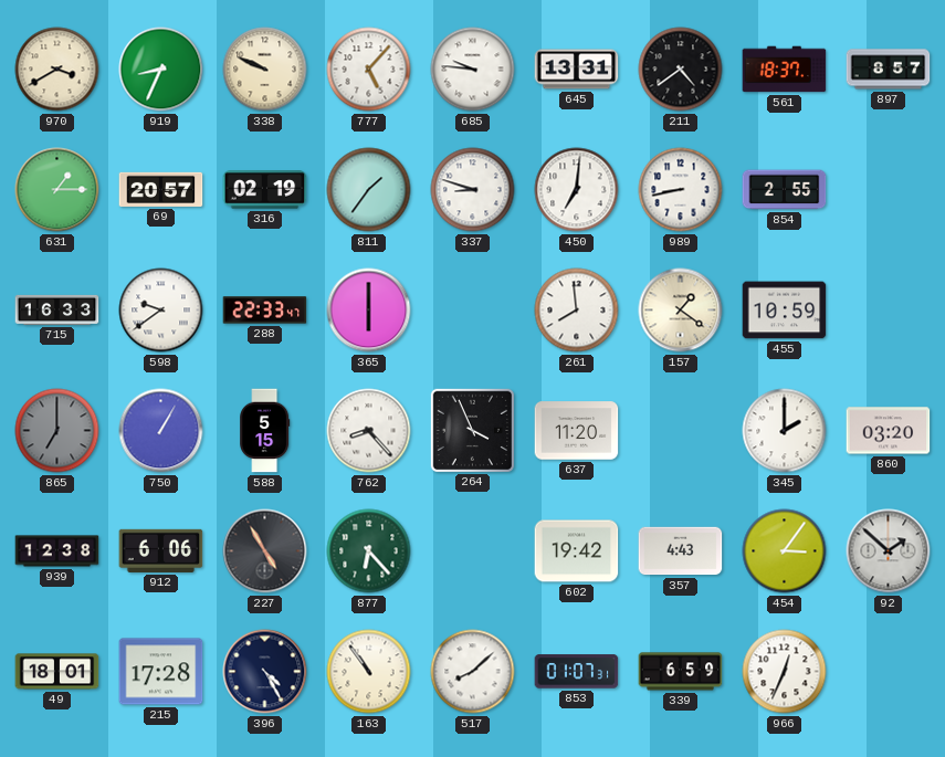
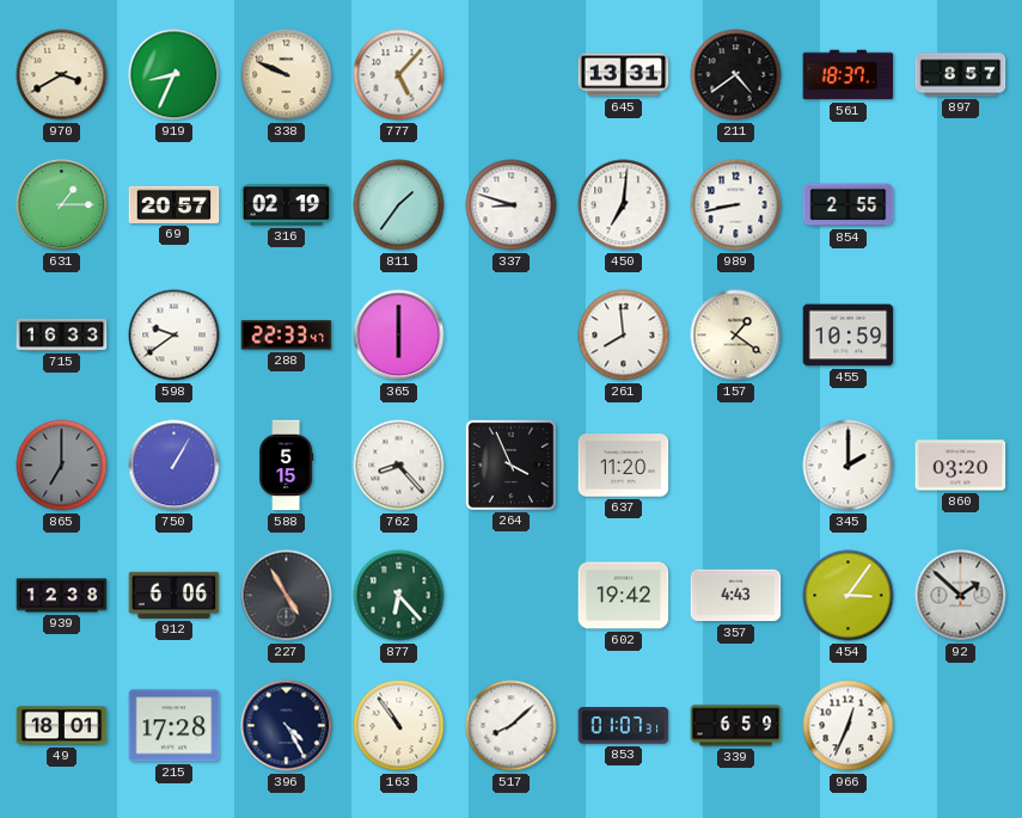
685: 9:46 -> none (473, 70)
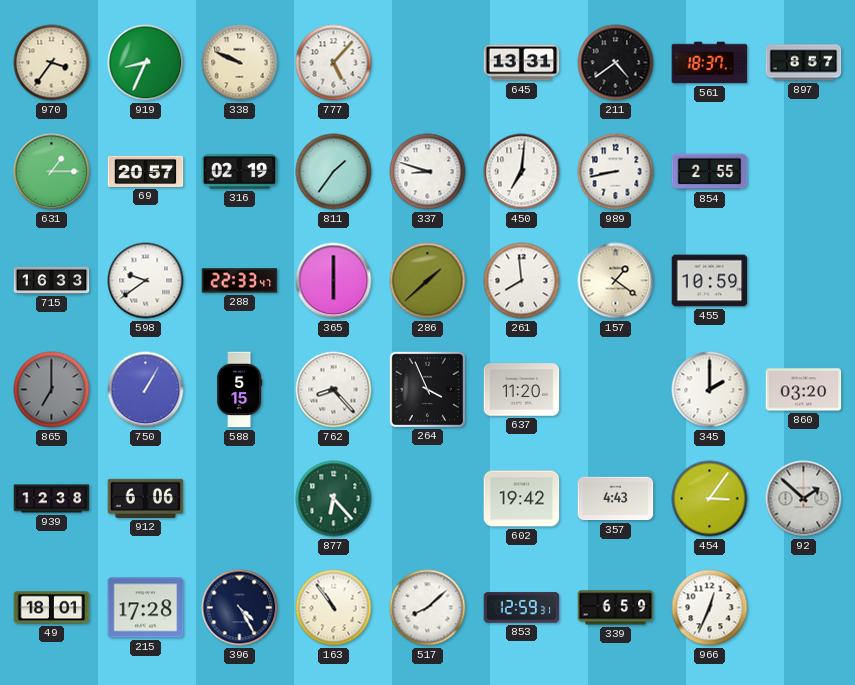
970: 3:40 -> 3:36 (52, 63)
286: none -> 1:38 (428, 281)
227: 4:55 -> none (287, 596)
853: 01:07 -> 12:59 (522, 608)
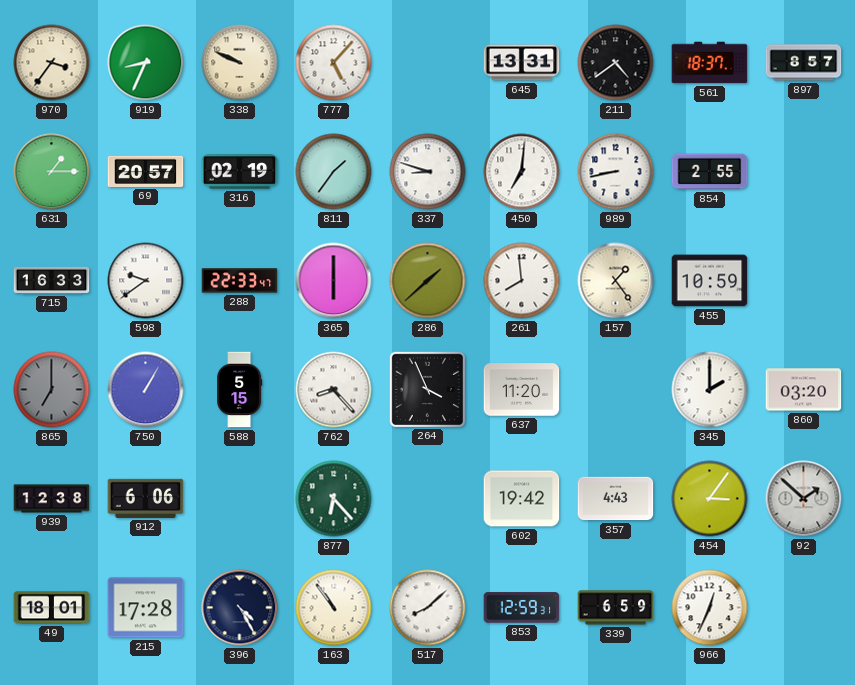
157: 1:21 -> 1:24 (616, 281)
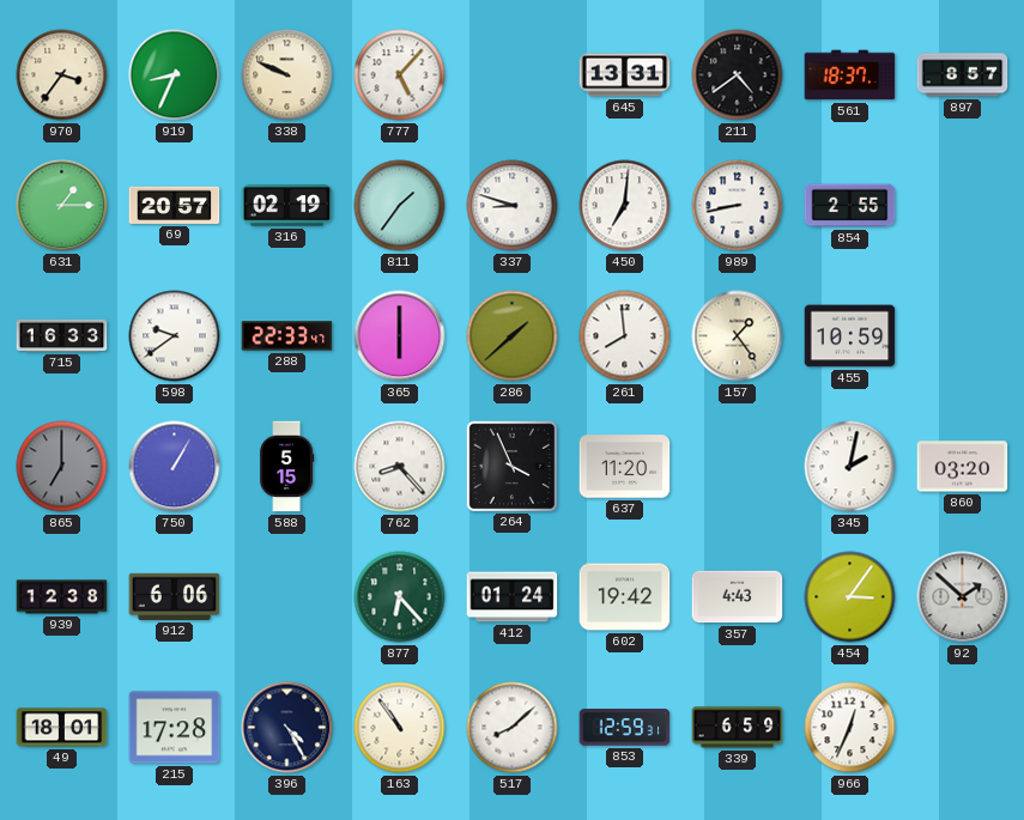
345: 2:00 -> 2:02 (850, 467)
412: none -> 01:24 (513, 597)
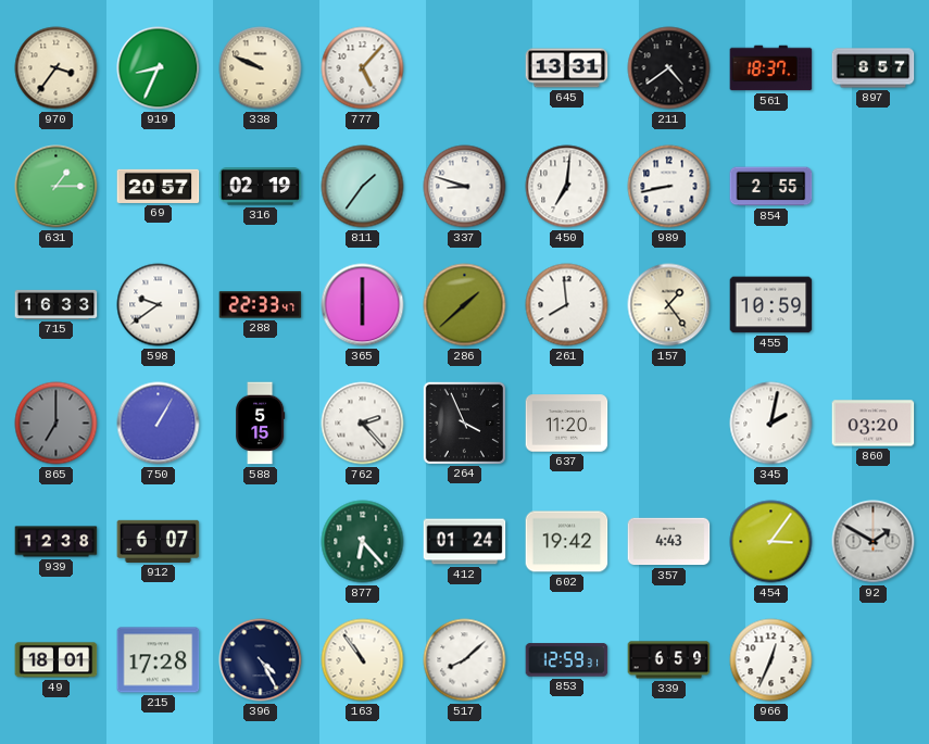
762: 8:23 -> 2:23 (363, 424)
912: 6:06 -> 6:07 (159, 541)
92: 1:52 -> 1:50 (874, 542)
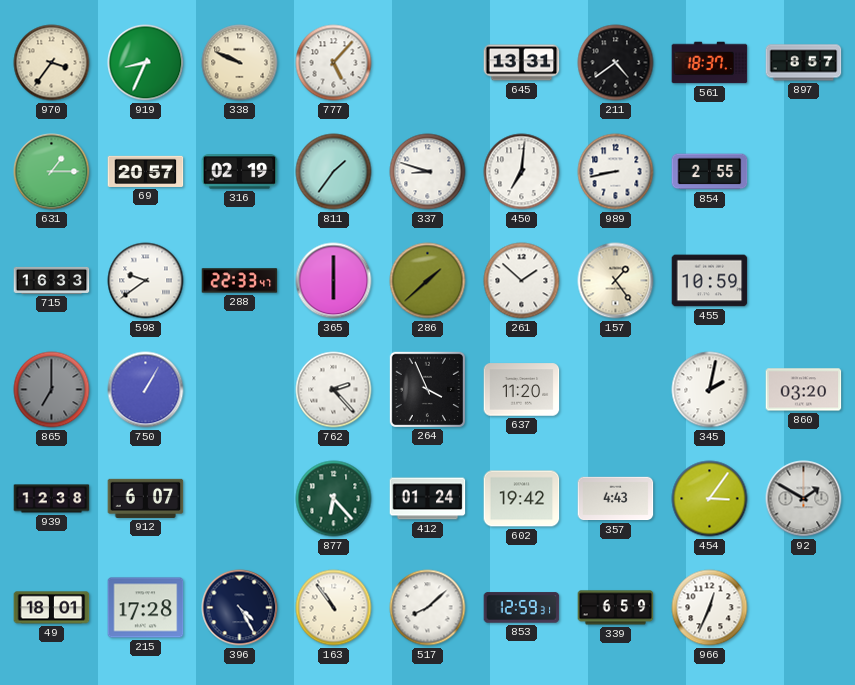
261: 7:59 -> 1:52 (522, 281)
588: 5:15 -> none (261, 424)
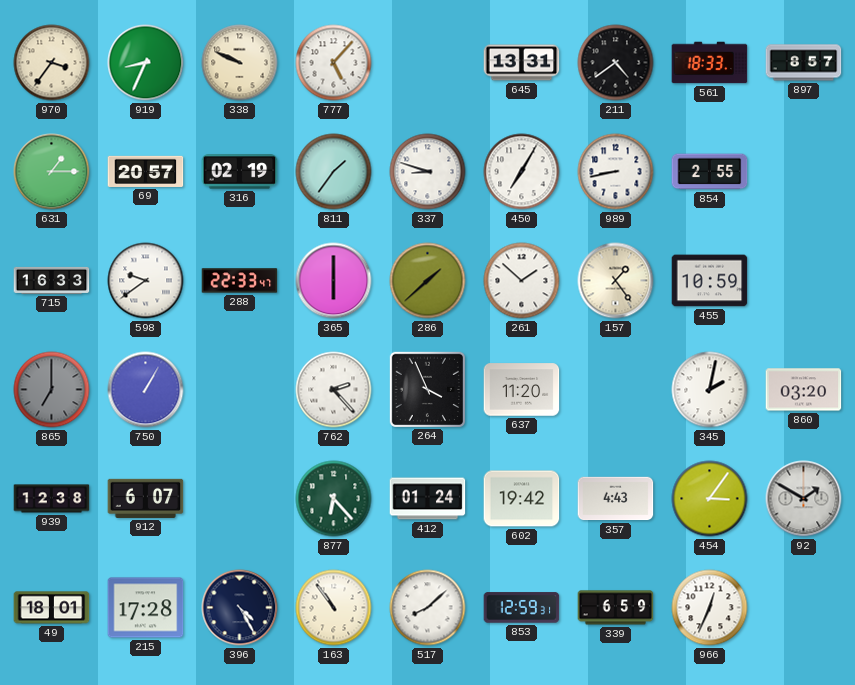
561: 18:37 -> 18:33 (710, 63)
450: 7:01 -> 7:05 (522, 172)
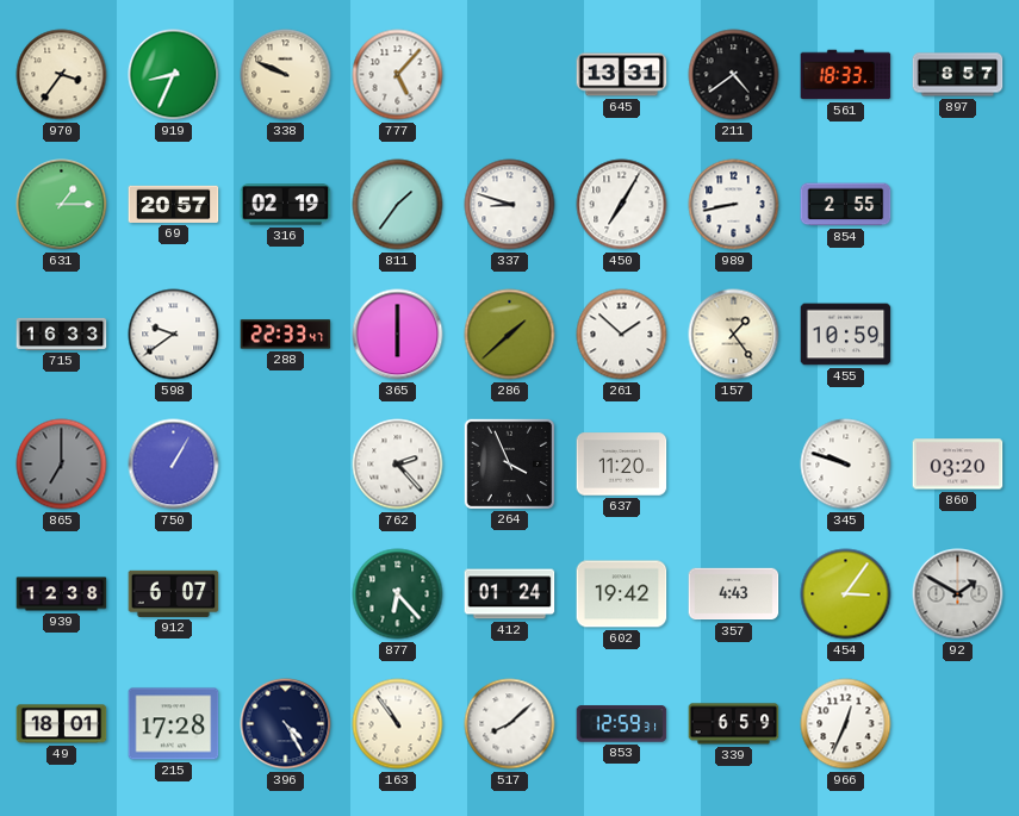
345: 2:02 -> 9:48 (846, 465)
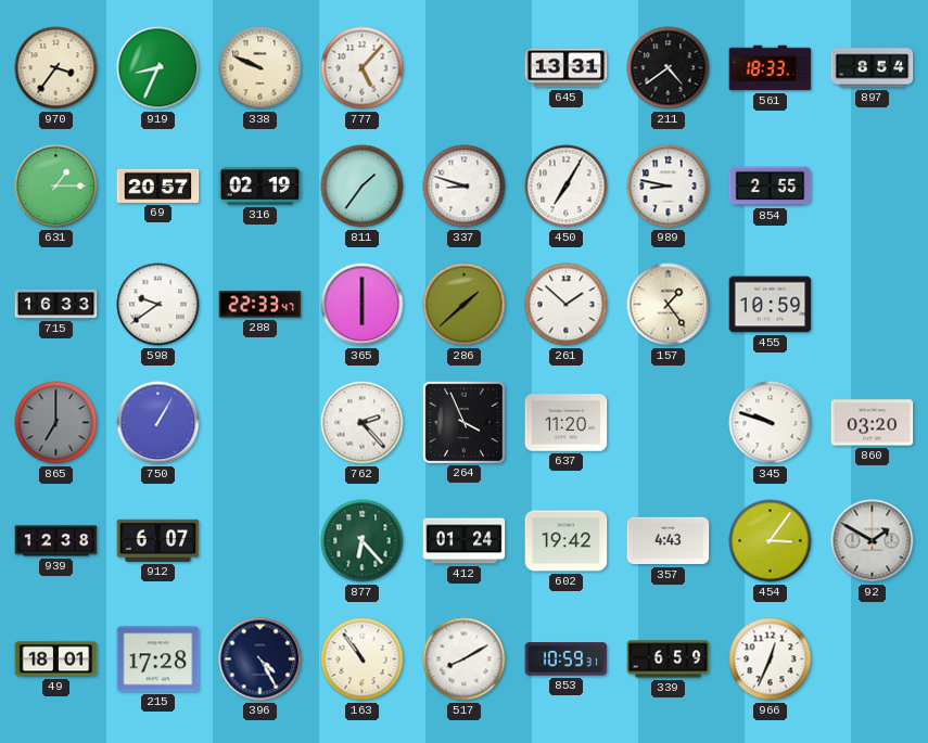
897: 8:57 -> 8:54 (873, 68)
989: 8:43 -> 8:47 (669, 187)
517: 8:08 -> 8:10 (465, 659)
853: 12:59 -> 10:59 (567, 659)
